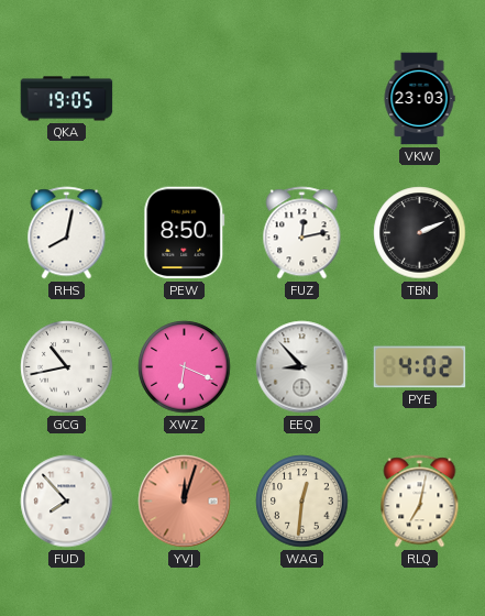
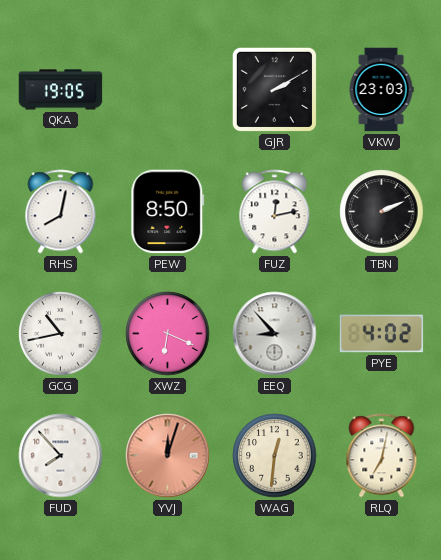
GJR: none -> 2:10 (274, 89)
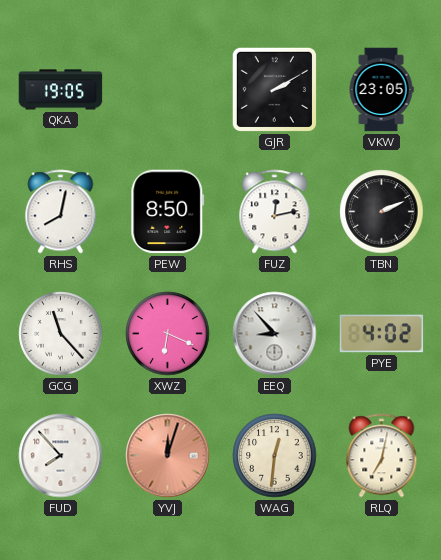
VKW: 23:03 -> 23:05 (381, 90)
GCG: 10:43 -> 11:23 (61, 334)
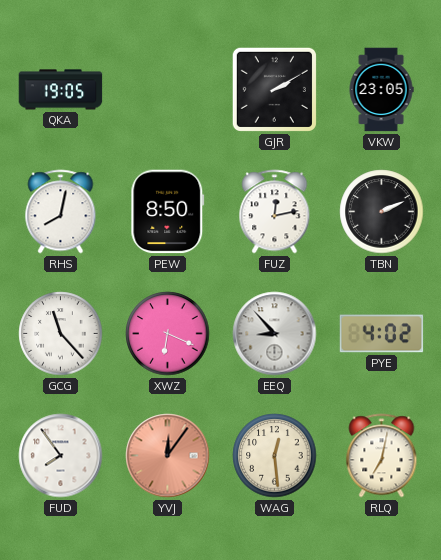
FUD: 7:53 -> 7:54 (61, 456)
YVJ: 12:03 -> 12:06 (168, 456)
WAG: 12:31 -> 12:29 (275, 456)
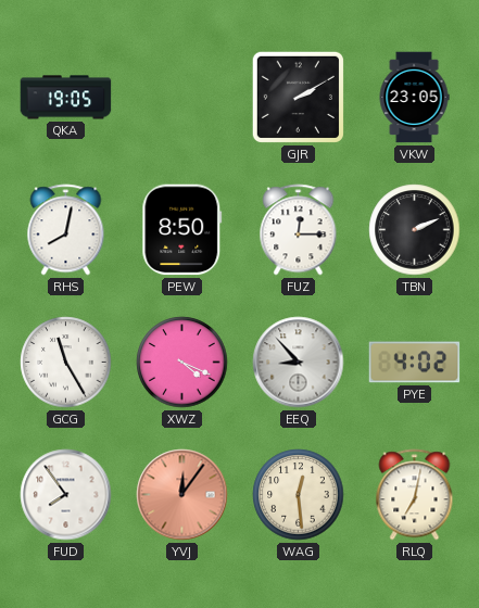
FUZ: 12:13 -> 12:15 (299, 230)
GCG: 11:23 -> 11:25 (66, 363)
XWZ: 6:19 -> 4:19 (182, 363)
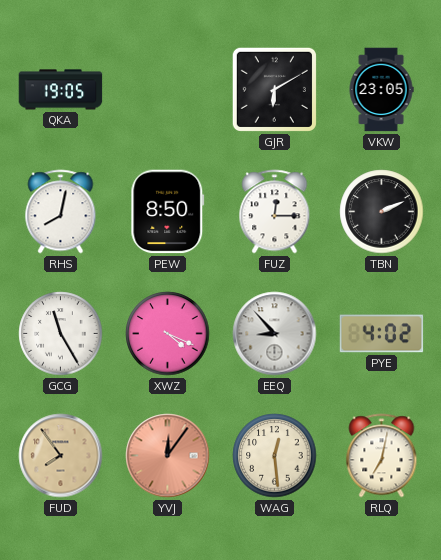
GJR: 2:10 -> 6:10 (274, 89)
FUD dial: white -> champagne (61, 456)
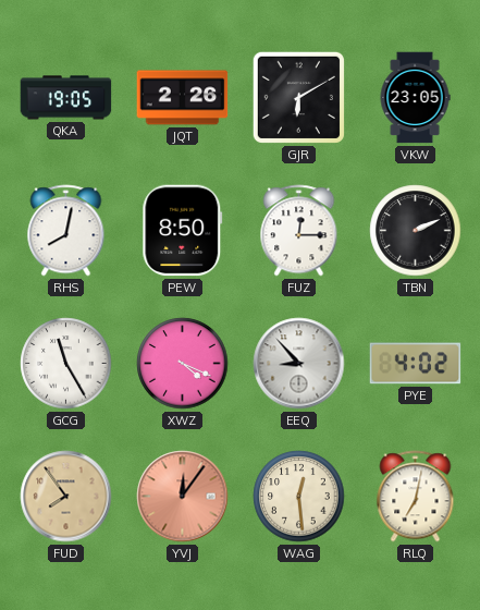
JQT: none -> 2:26 (183, 98)
